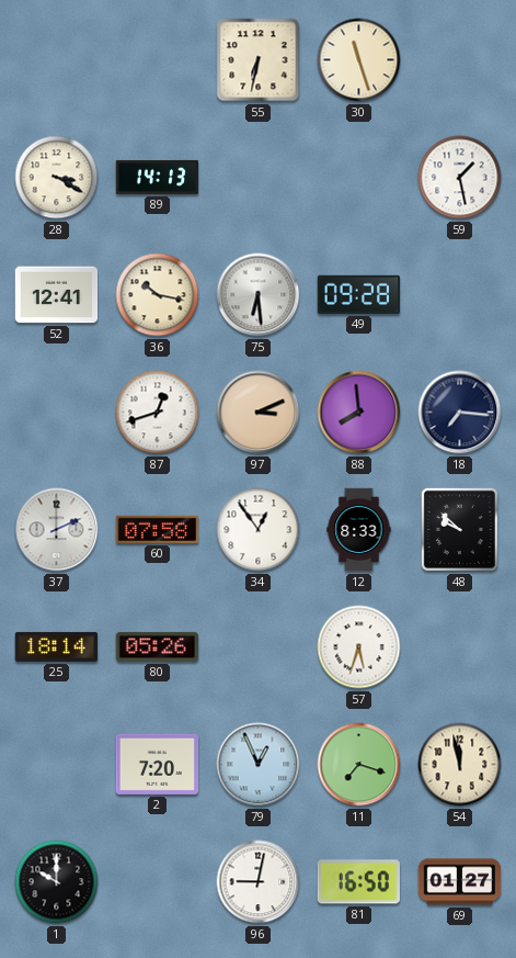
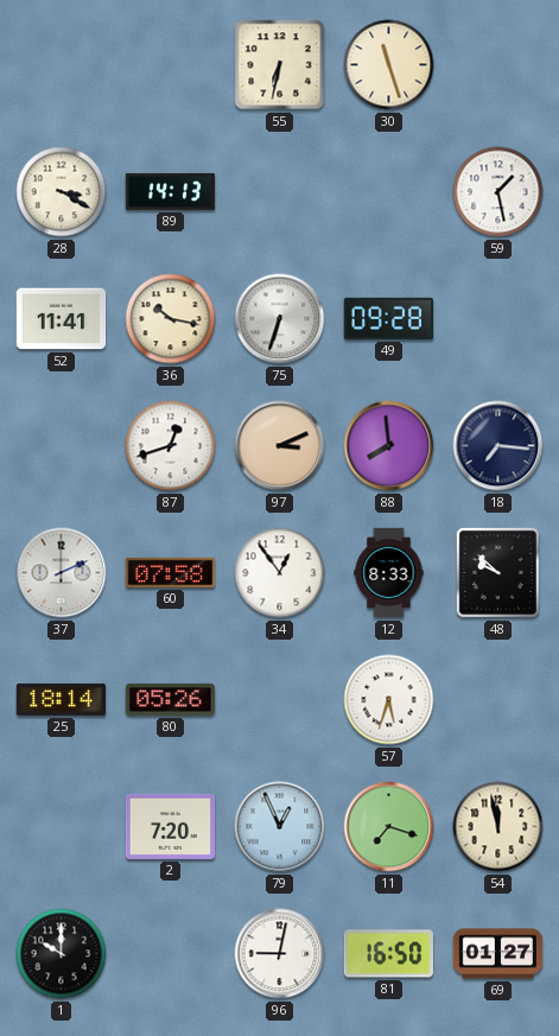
52: 12:41 -> 11:41 (62, 319)
75: 6:29 -> 6:33 (280, 319)
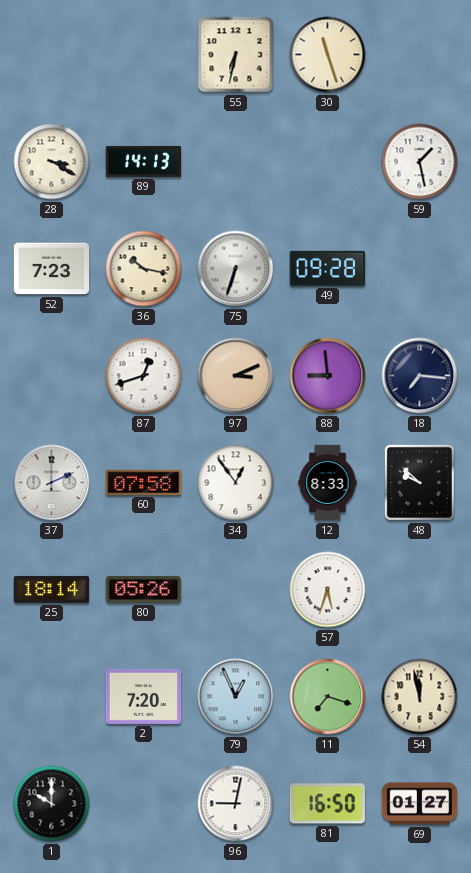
52: 11:41 -> 7:23 (52, 269)
88: 7:59 -> 8:59 (328, 376)
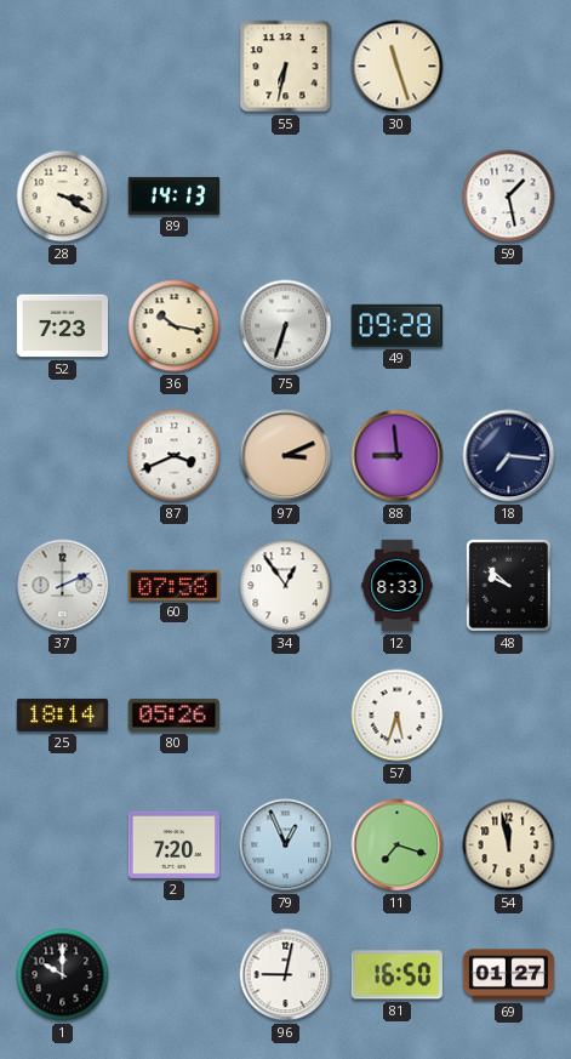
87: 12:42 -> 3:41 (175, 456)
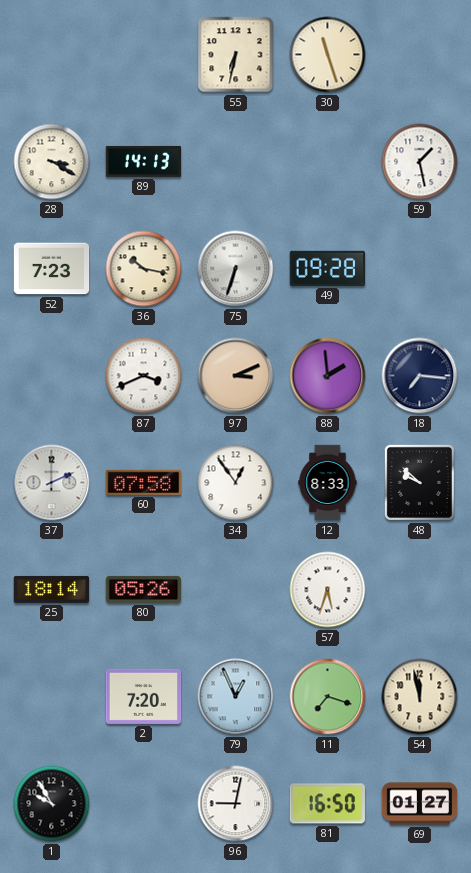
88: 8:59 -> 1:59 (328, 376)
1: 10:00 -> 9:55 (52, 804)
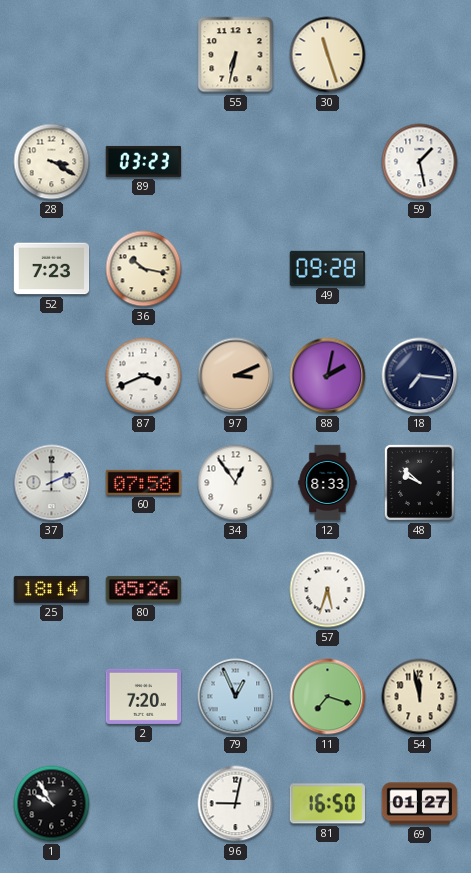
89: 14:13 -> 03:23 (144, 161)
75: 6:33 -> none (236, 269)
88: 1:59 -> 2:02 (328, 376)
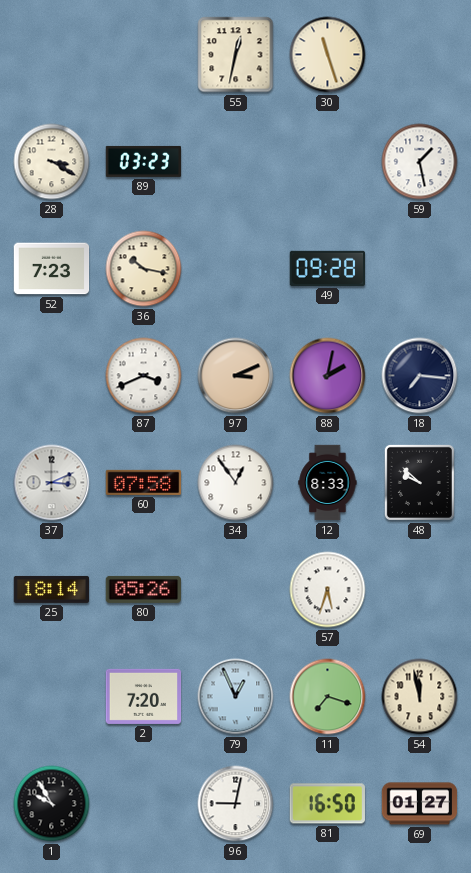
55: 6:32 -> 12:32 (236, 55)
37: 2:11 -> 3:11 (52, 483)
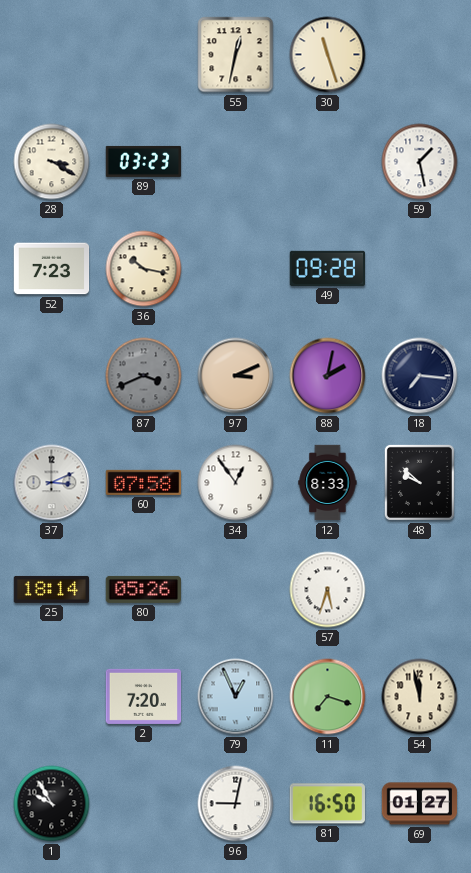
87 dial: white -> grey (144, 376)
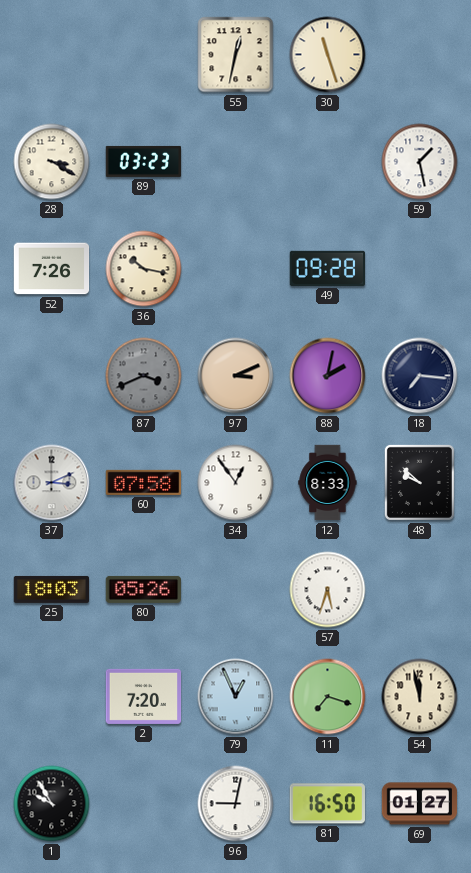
52: 7:23 -> 7:26 (52, 269)
25: 18:14 -> 18:03 (52, 589)
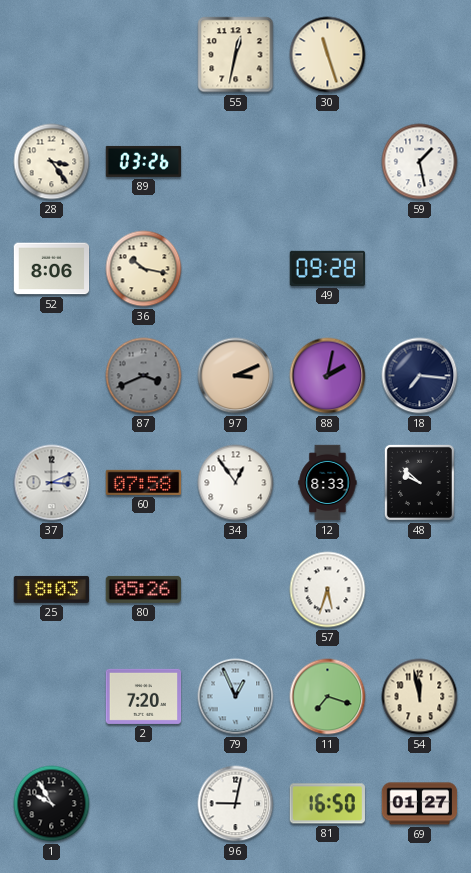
28: 3:20 -> 3:24 (52, 162)
89: 03:23 -> 03:26 (144, 161)
52: 7:26 -> 8:06 (52, 269)
